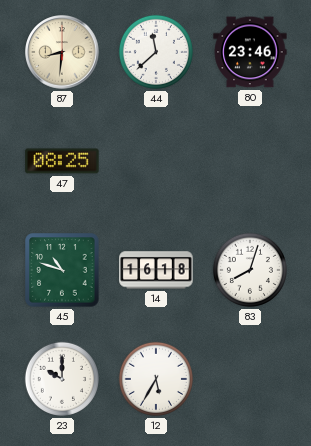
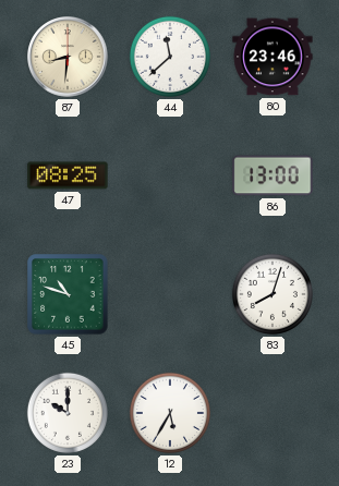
86: none -> 13:00 (273, 175)
14: 16:18 -> none (156, 270)
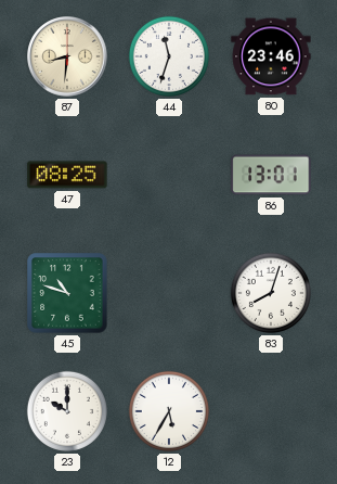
44: 11:38 -> 11:33 (169, 56)
86: 13:00 -> 13:01 (271, 175)
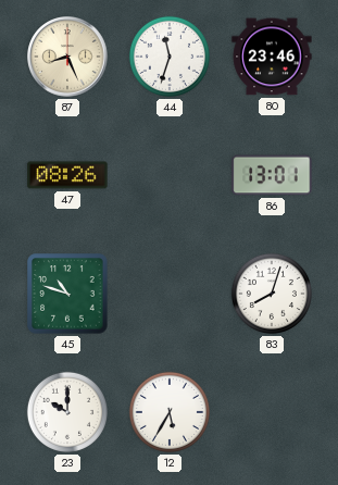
87: 8:31 -> 8:26 (67, 57)
47: 08:25 -> 08:26 (67, 175)
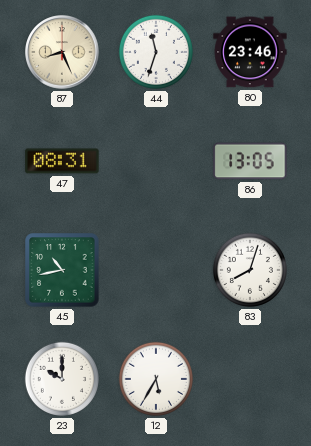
47: 08:26 -> 08:31 (62, 161)
86: 13:01 -> 13:05 (250, 161)
45: 10:48 -> 10:43 (62, 270)
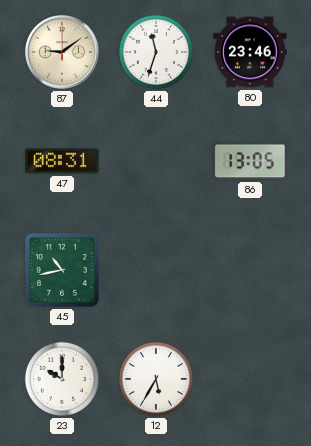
87: 8:26 -> 9:09 (62, 52)
83: 8:03 -> none (250, 270)
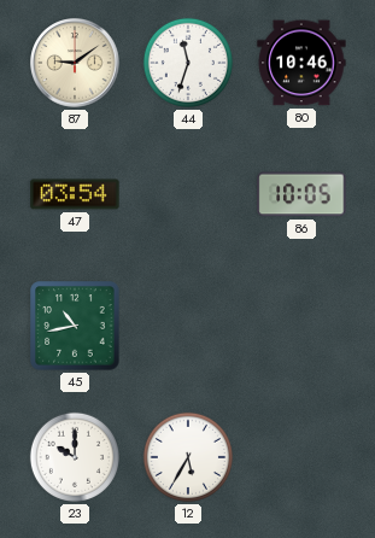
80: 23:46 -> 10:46 (301, 63)
47: 08:31 -> 03:54 (75, 194)
86: 13:05 -> 10:05 (301, 194)
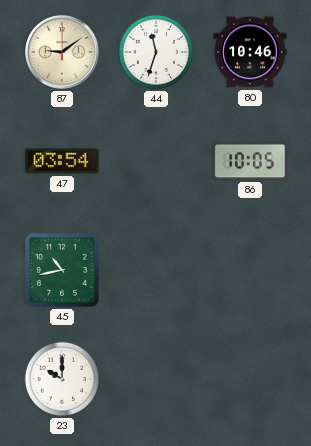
12: 5:35 -> none (188, 457)
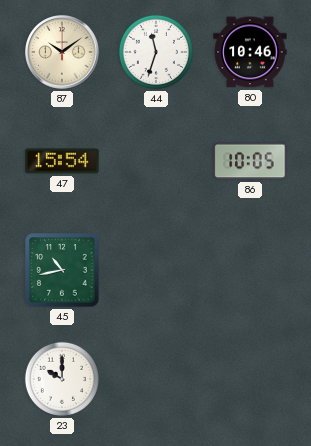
87: 9:09 -> 10:09 (62, 52)
47: 03:54 -> 15:54 (62, 161)
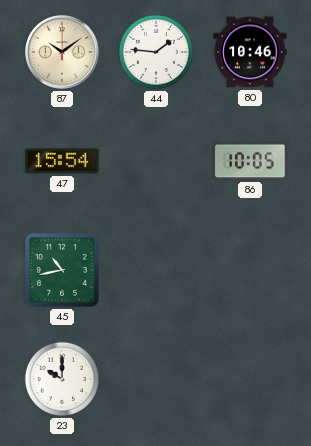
44: 11:33 -> 1:46 (156, 52)
